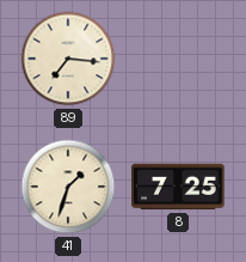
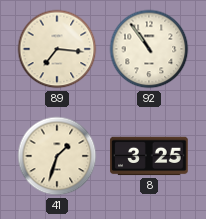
92: none -> 10:54 (149, 49)
8: 7:25 -> 3:25 (149, 156)
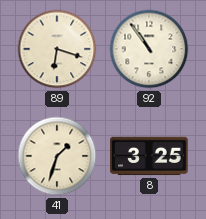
89: 7:16 -> 6:18 (57, 49)
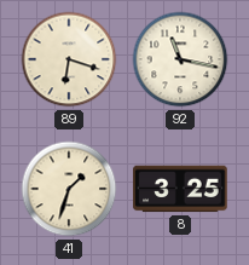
92: 10:54 -> 11:17 (180, 59)
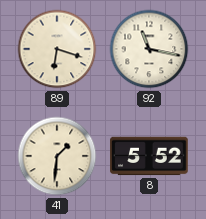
41: 1:33 -> 1:31 (57, 156)
8: 3:25 -> 5:52 (149, 156)
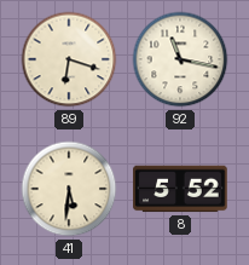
41: 1:31 -> 5:31 (69, 189)
